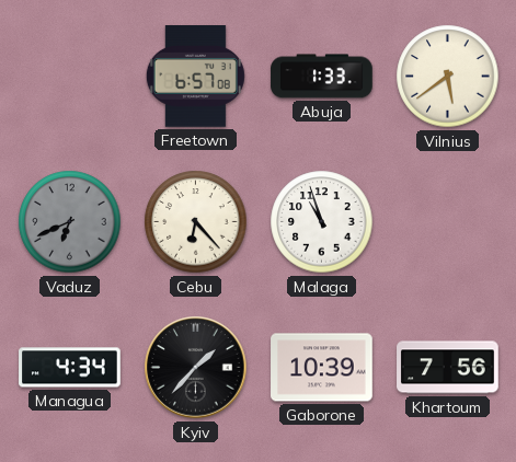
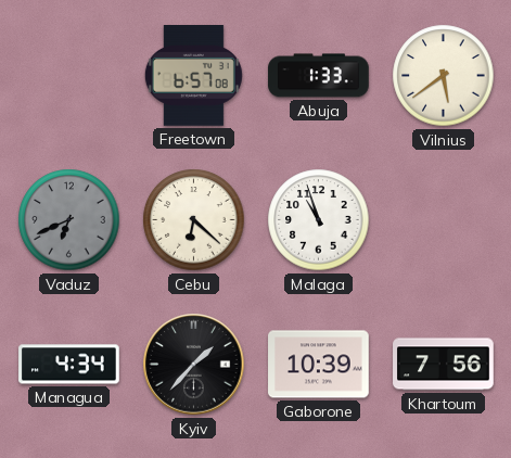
Cebu: 6:23 -> 6:22 (194, 220)
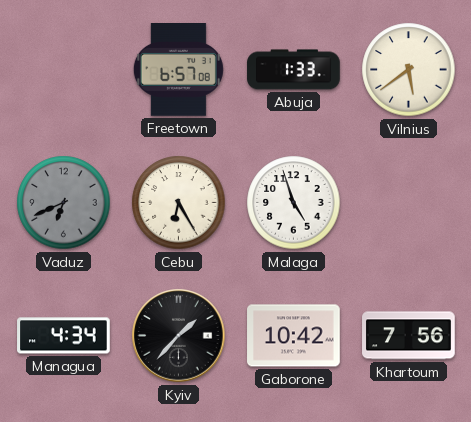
Cebu: 6:22 -> 6:25 (179, 203)
Malaga: 10:57 -> 4:57 (294, 203)
Gaborone: 10:39 -> 10:42 (294, 336)
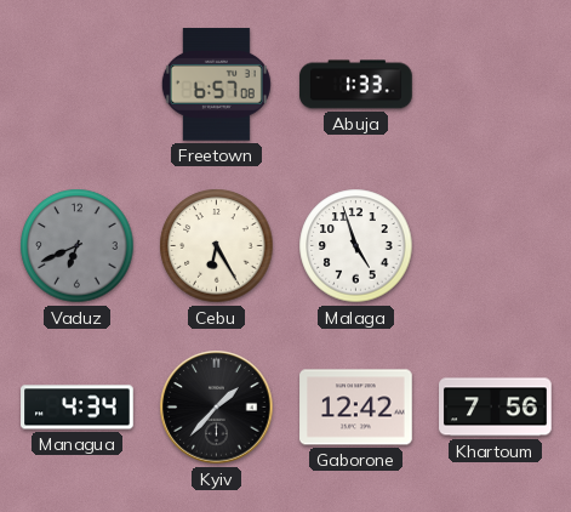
Vilnius: 5:39 -> none (409, 70)
Gaborone: 10:42 -> 12:42 (356, 408)
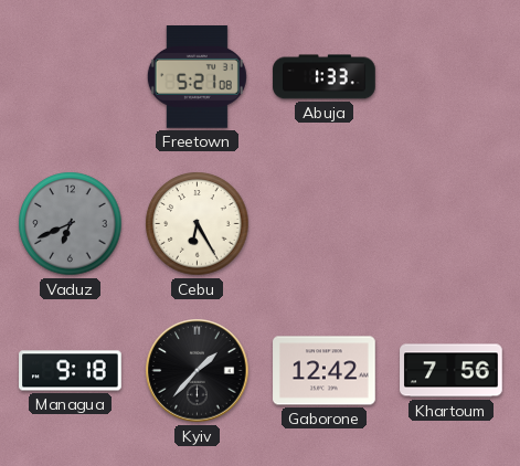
Freetown: 6:57 -> 5:21 (197, 77)
Malaga: 4:57 -> none (356, 246)
Managua: 4:34 -> 9:18 (71, 371)
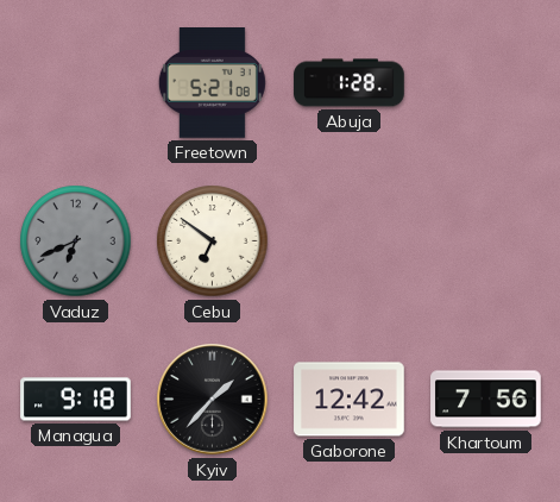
Abuja: 1:33 -> 1:28 (350, 83)
Cebu: 6:25 -> 6:51 (213, 241)
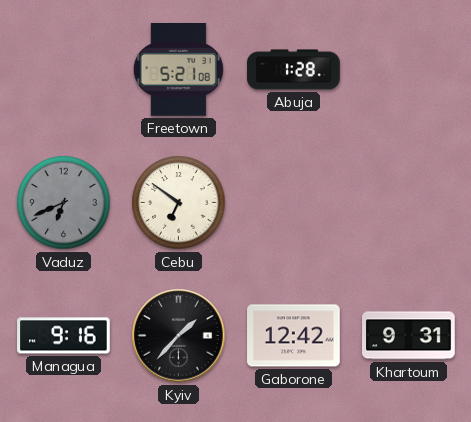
Managua: 9:18 -> 9:16 (64, 336)
Khartoum: 7:56 -> 9:31 (409, 336)
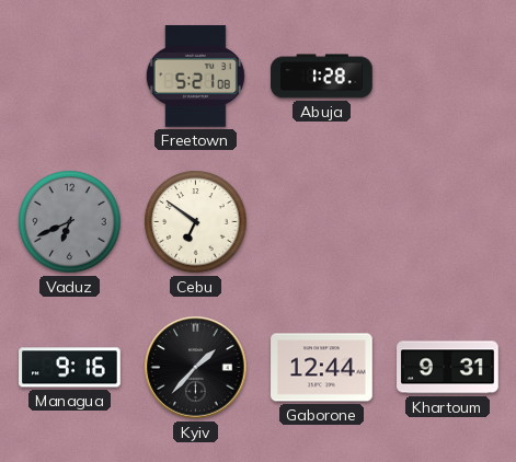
Gaborone: 12:42 -> 12:44 (322, 368)
